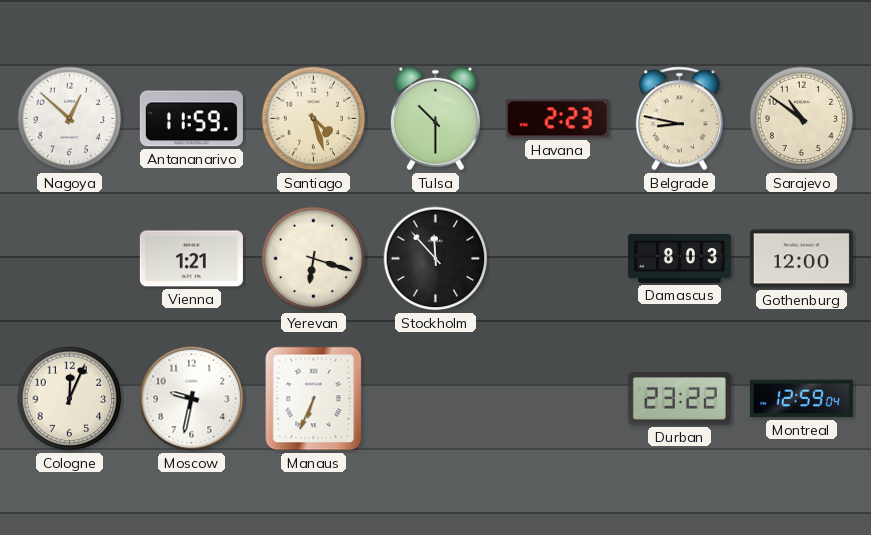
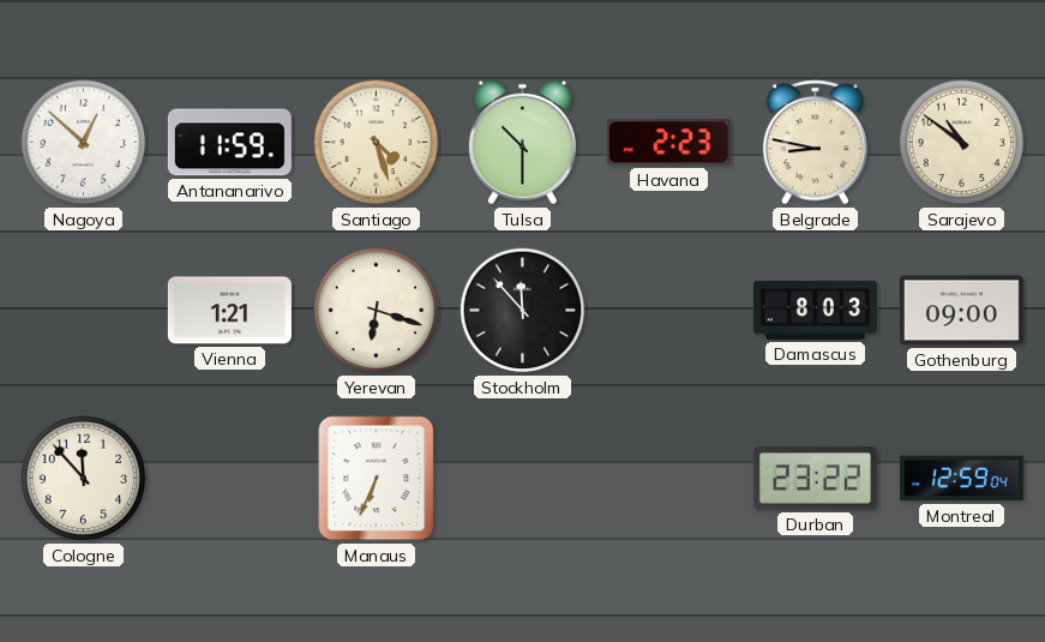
Gothenburg: 12:00 -> 09:00 (961, 311)
Cologne: 12:04 -> 11:53 (84, 479)
Moscow: 9:32 -> none (192, 399)
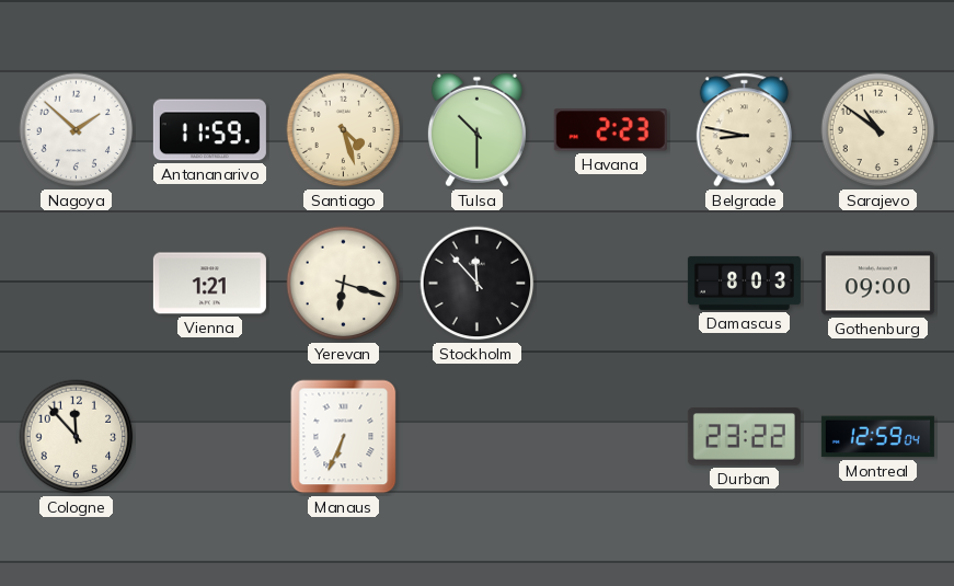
Nagoya: 12:52 -> 1:52 (77, 130)
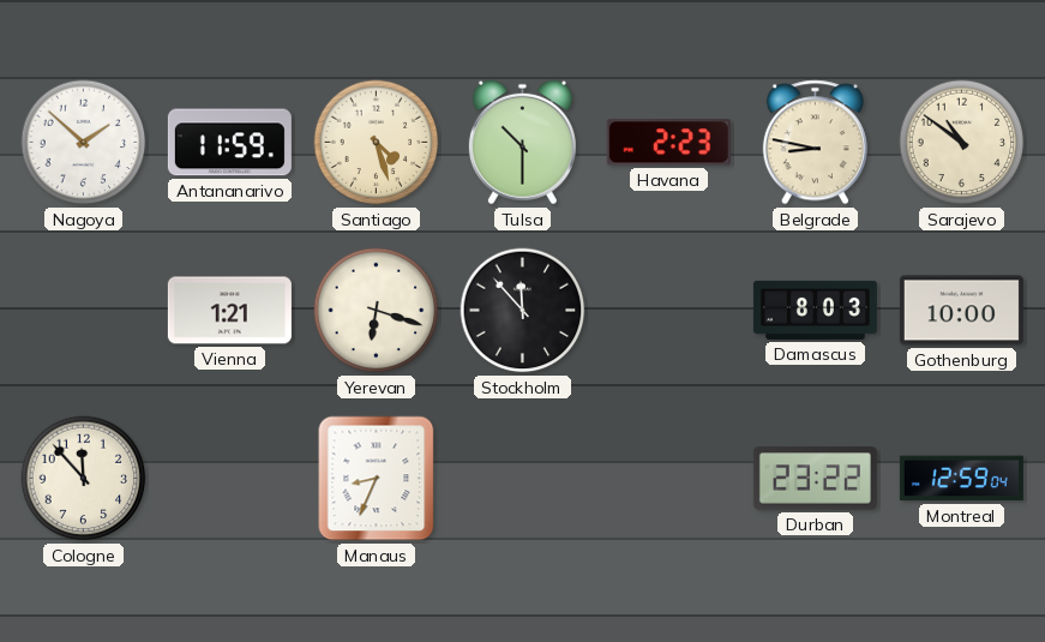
Gothenburg: 09:00 -> 10:00 (961, 311)
Manaus: 6:34 -> 8:34 (377, 479)
